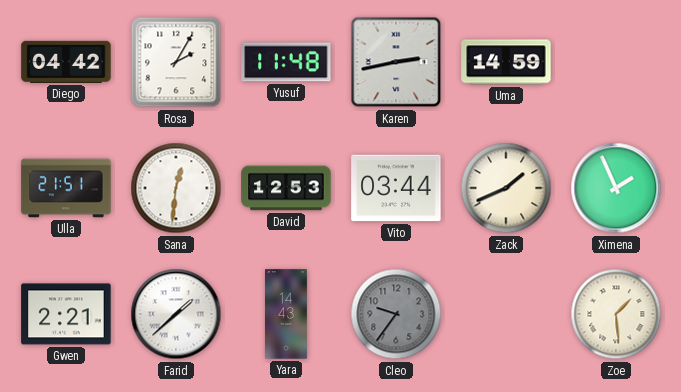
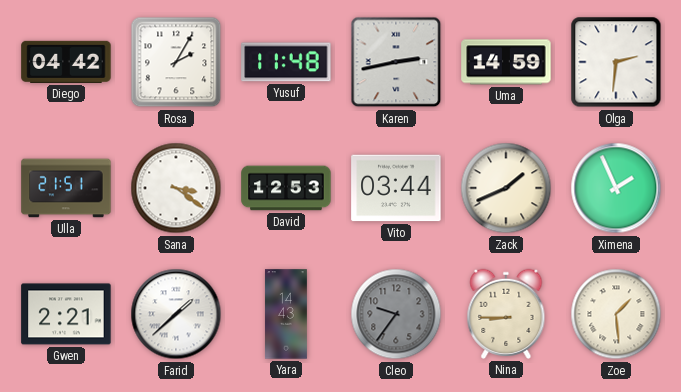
Olga: none -> 2:31 (616, 62)
Sana: 12:31 -> 3:21 (176, 188)
Nina: none -> 8:45 (506, 314)
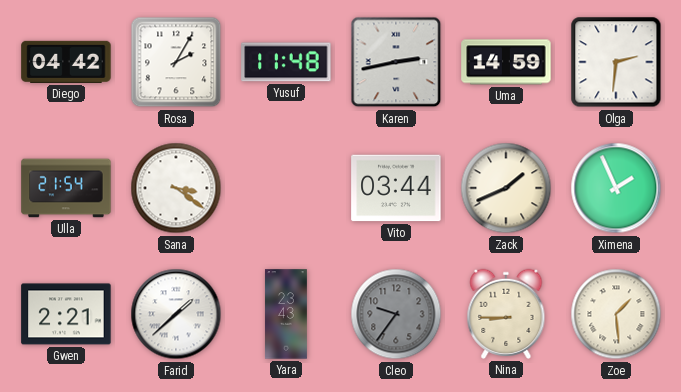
Ulla: 21:51 -> 21:54 (66, 188)
David: 12:53 -> none (286, 188)
Yara: 14:43 -> 23:43 (286, 314)
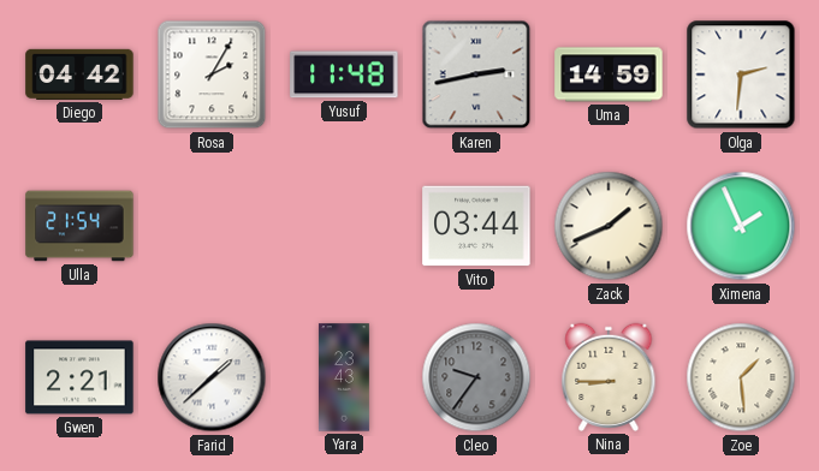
Sana: 3:21 -> none (176, 188)
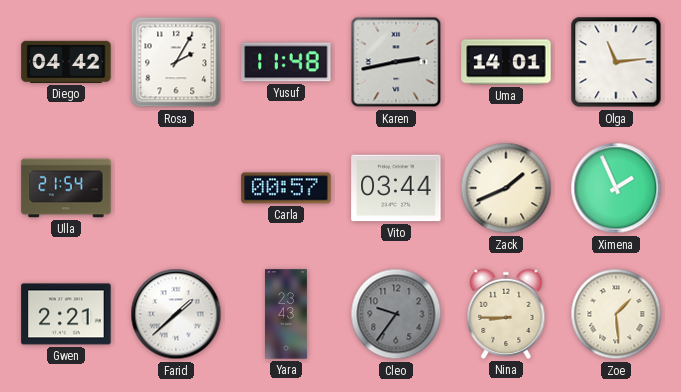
Uma: 14:59 -> 14:01 (506, 62)
Olga: 2:31 -> 11:14 (616, 62)
Carla: none -> 00:57 (286, 188)
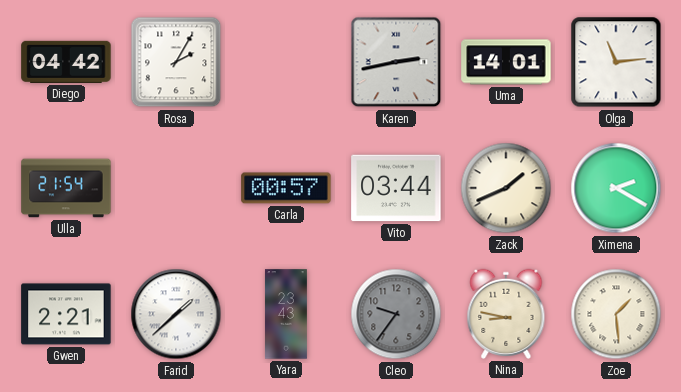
Yusuf: 11:48 -> none (286, 62)
Ximena: 1:56 -> 2:20 (616, 188)
Nina: 8:45 -> 8:47 (506, 314)
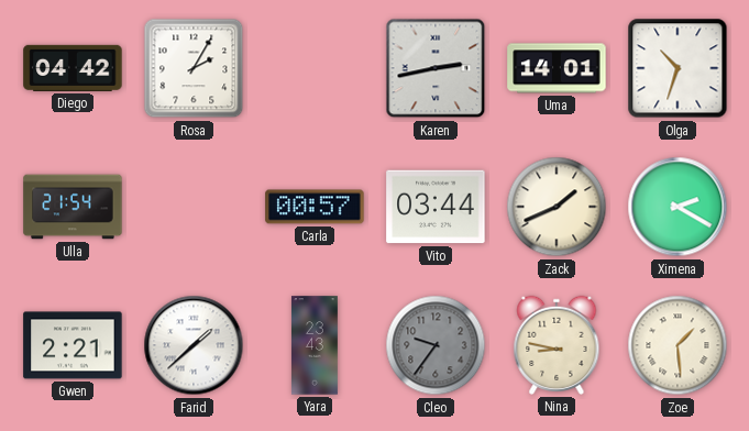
Olga: 11:14 -> 10:33 (678, 68)
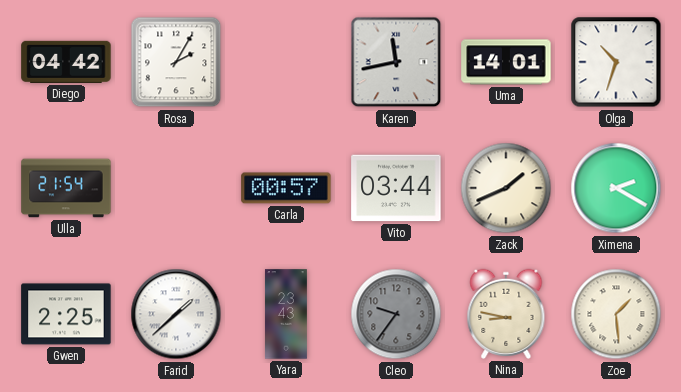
Karen: 2:43 -> 11:43 (396, 62)
Gwen: 2:21 -> 2:25 (66, 314)
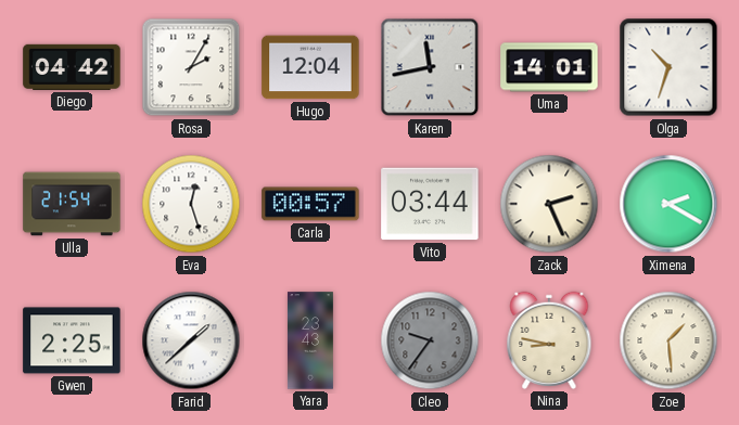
Hugo: none -> 12:04 (310, 67)
Eva: none -> 12:27 (191, 204)
Zack: 1:41 -> 2:26 (549, 204)
